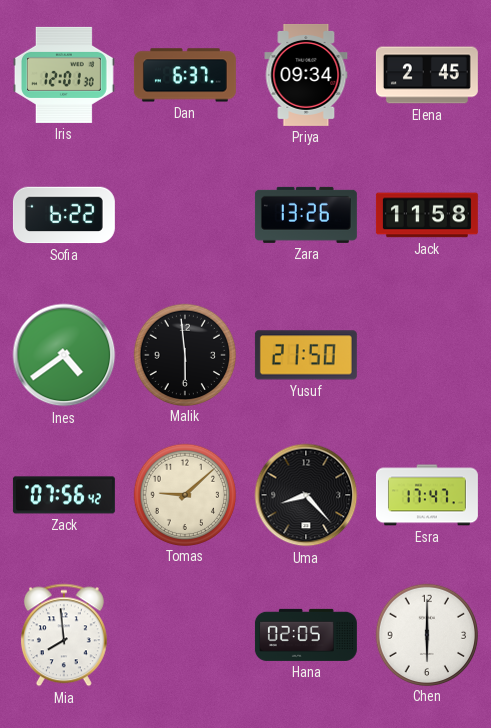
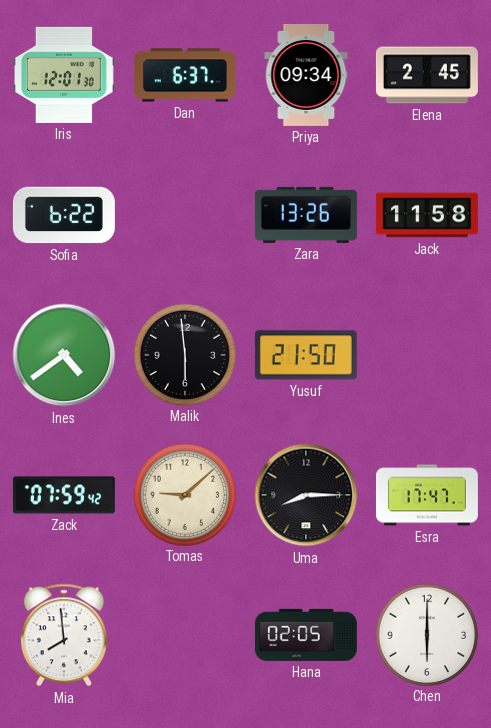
Zack: 07:56 -> 07:59 (64, 495)
Uma: 8:23 -> 8:15 (306, 495)
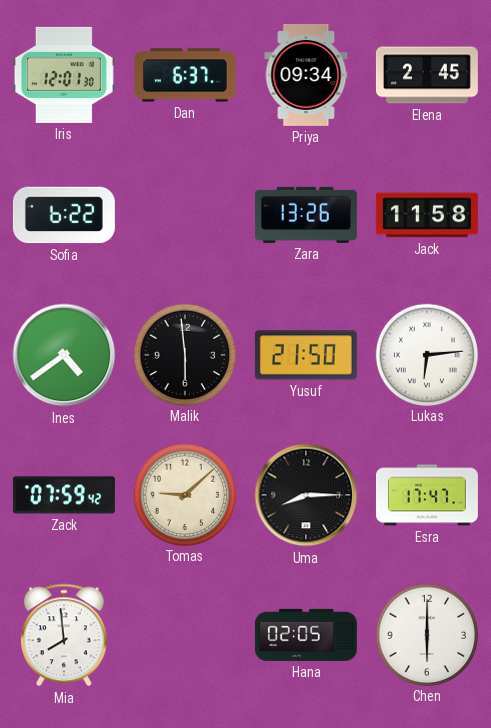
Lukas: none -> 6:14 (426, 354)
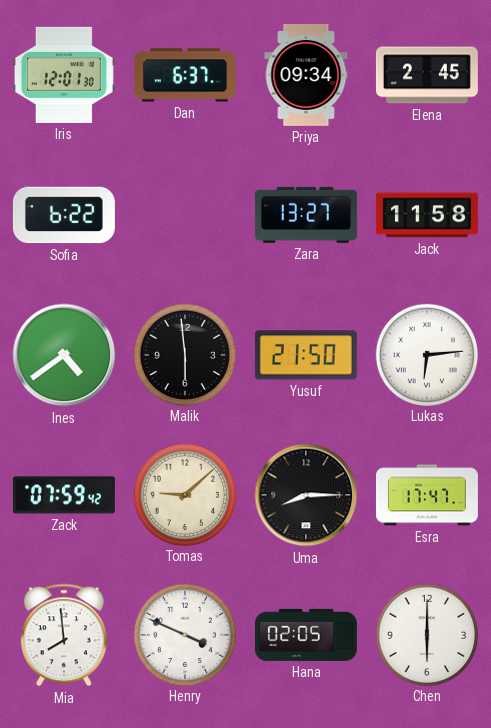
Zara: 13:26 -> 13:27 (306, 215)
Henry: none -> 3:49 (184, 634)
